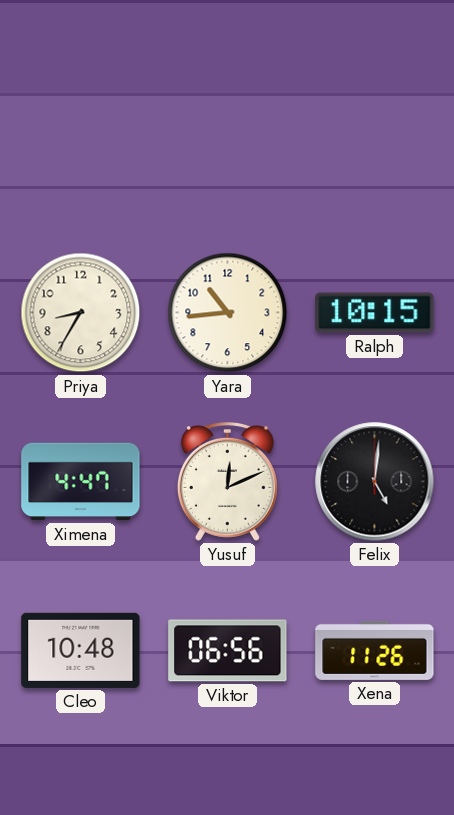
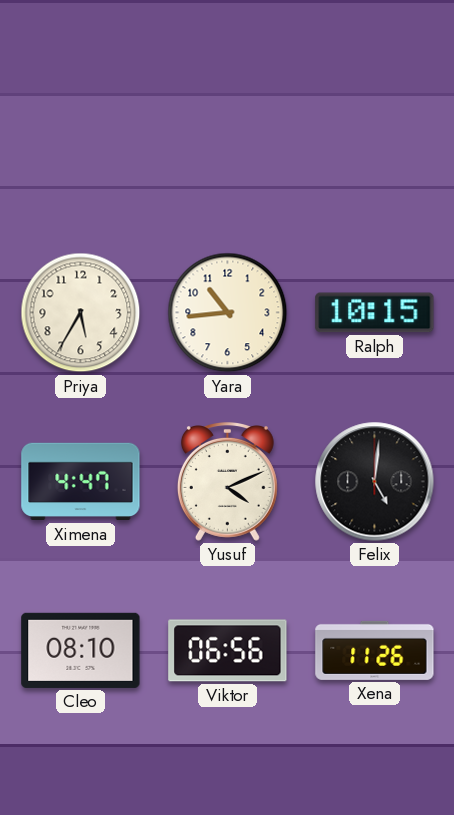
Priya: 8:35 -> 5:35 (81, 313)
Yusuf: 12:11 -> 4:11 (227, 482)
Cleo: 10:48 -> 08:10 (81, 650)
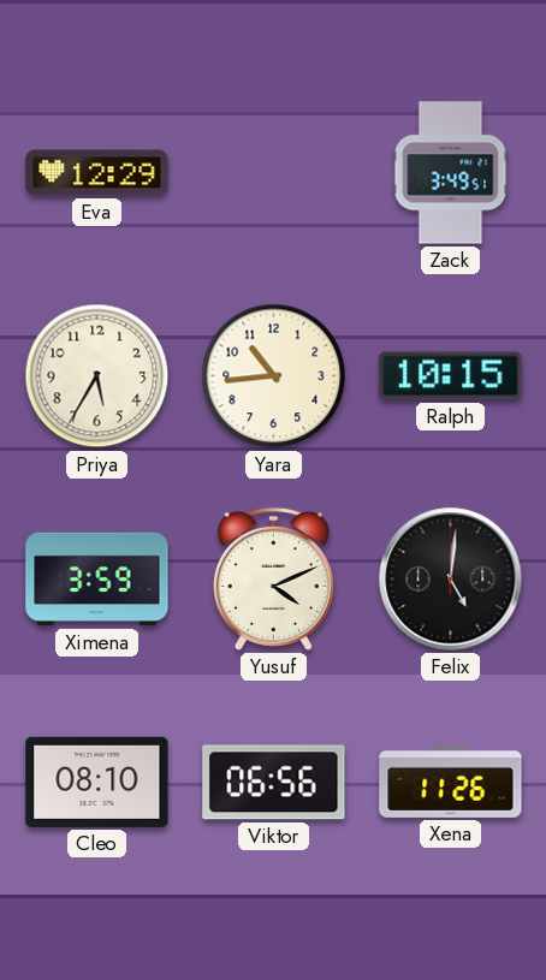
Eva: none -> 12:29 (97, 173)
Zack: none -> 3:49 (451, 173)
Ximena: 4:47 -> 3:59 (97, 580)
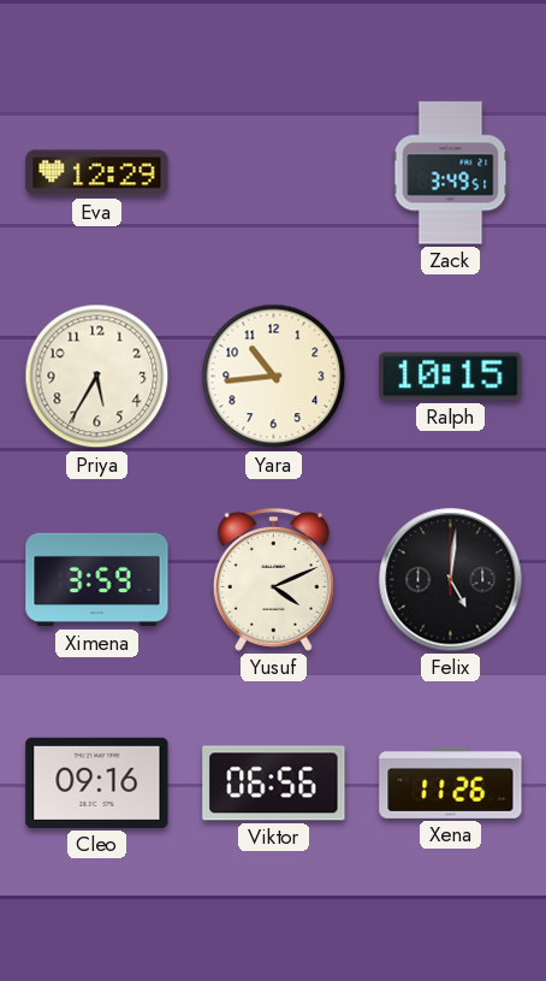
Cleo: 08:10 -> 09:16 (97, 782)
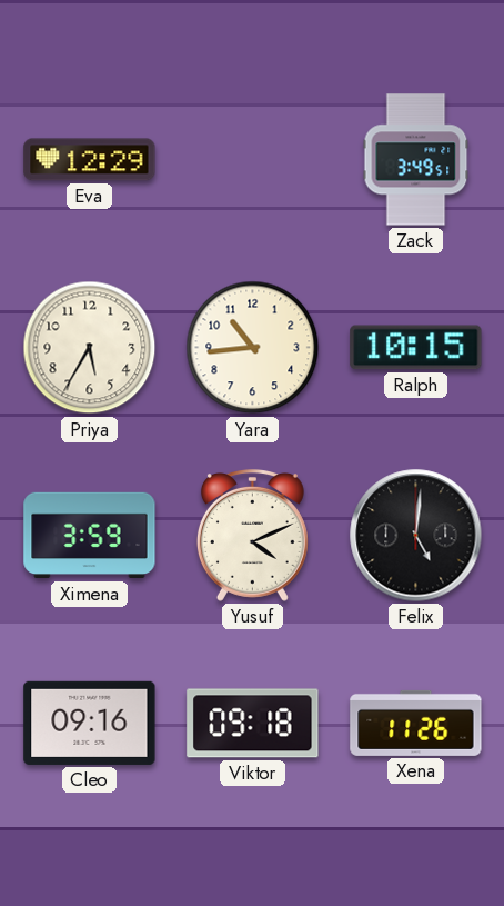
Viktor: 06:56 -> 09:18 (253, 724)
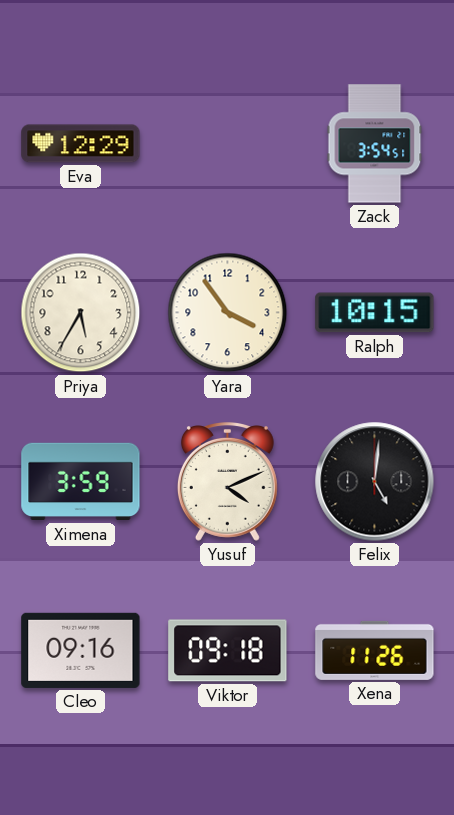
Zack: 3:49 -> 3:54 (375, 144)
Yara: 10:44 -> 3:54 (228, 313)
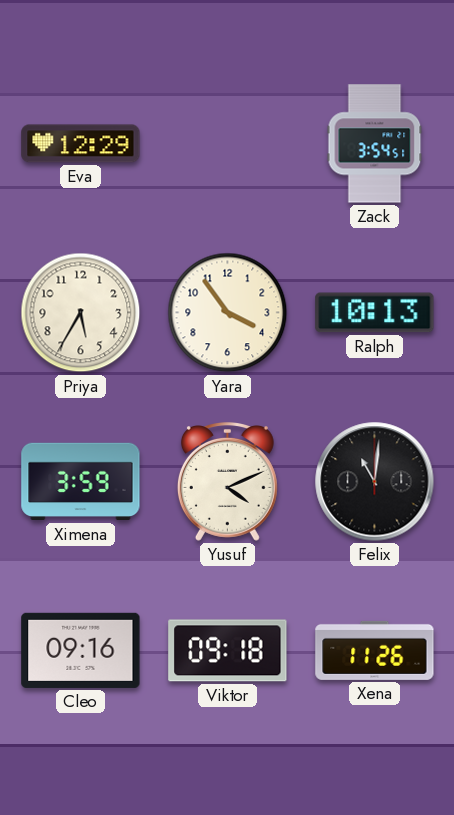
Ralph: 10:15 -> 10:13 (375, 313)
Felix: 5:01 -> 11:01 (375, 482)
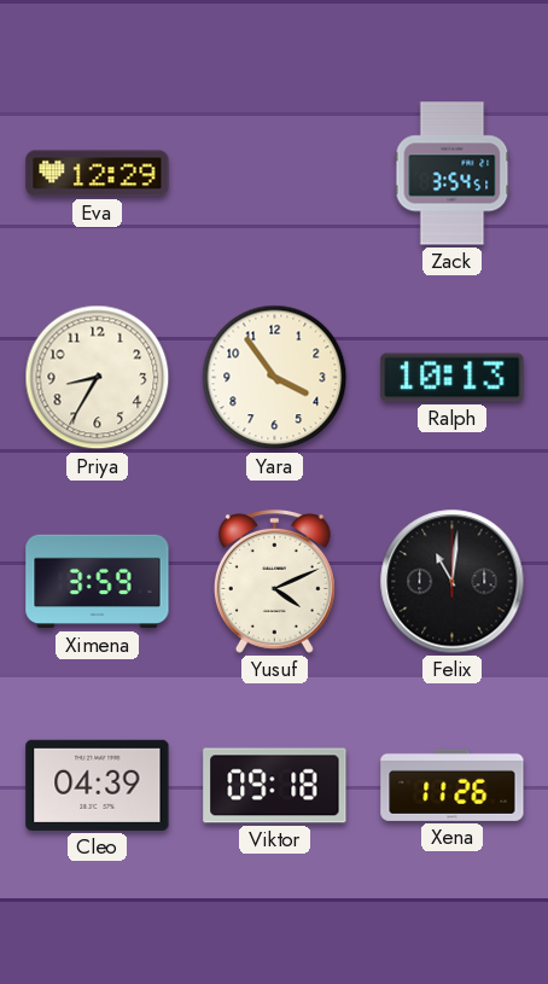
Priya: 5:35 -> 8:35 (98, 378)
Cleo: 09:16 -> 04:39 (98, 785)
